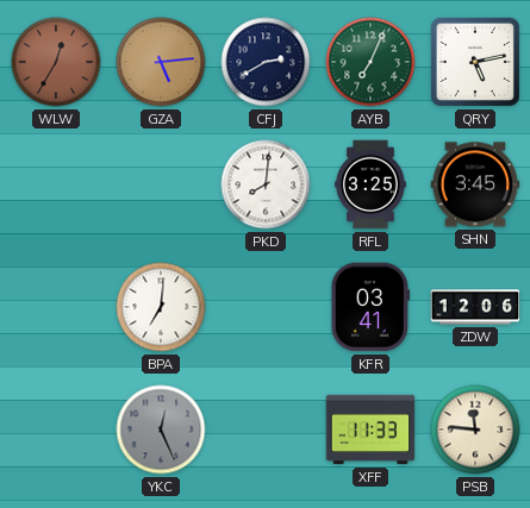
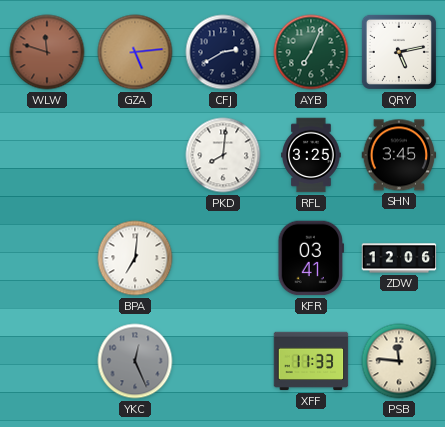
WLW: 12:35 -> 11:48 (47, 52)
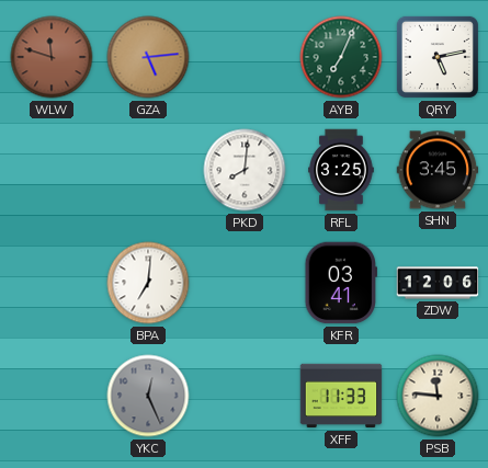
CFJ: 2:40 -> none (223, 52)
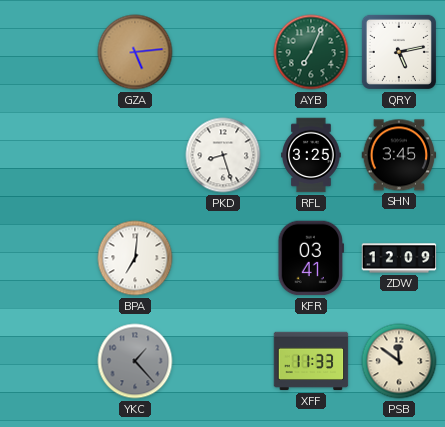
WLW: 11:48 -> none (52, 57)
PKD: 8:01 -> 8:27 (223, 155)
ZDW: 12:06 -> 12:09 (399, 258)
YKC: 12:26 -> 1:23 (135, 361)
PSB: 11:46 -> 11:51 (399, 361)
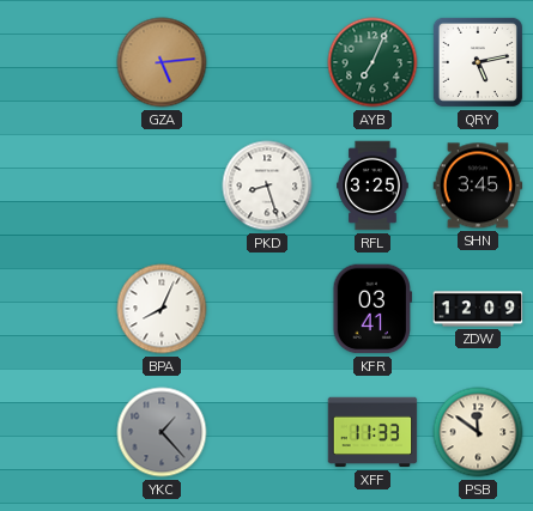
BPA: 7:01 -> 8:04 (162, 309)
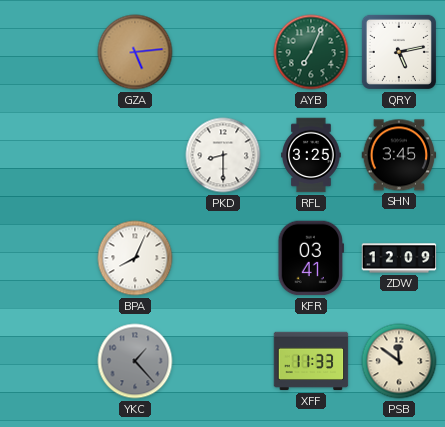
PKD: 8:27 -> 8:30 (223, 155)
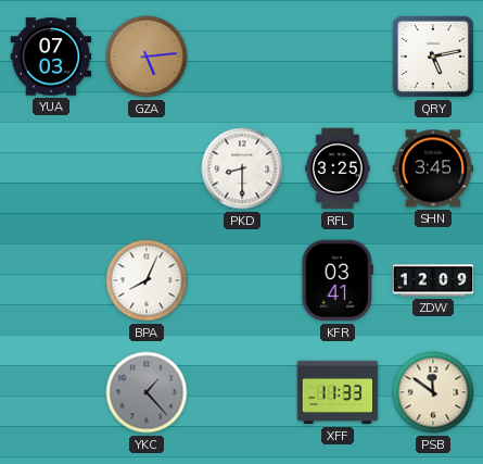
YUA: none -> 07:03 (51, 57)
AYB: 7:04 -> none (311, 52)
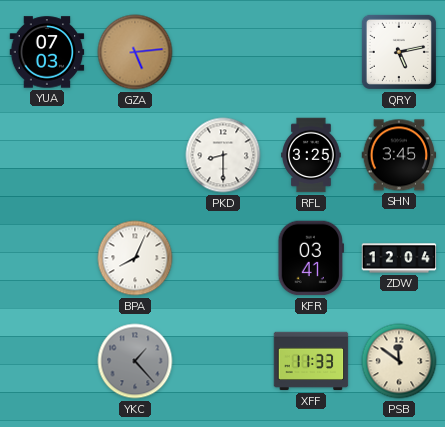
ZDW: 12:09 -> 12:04 (399, 258)
